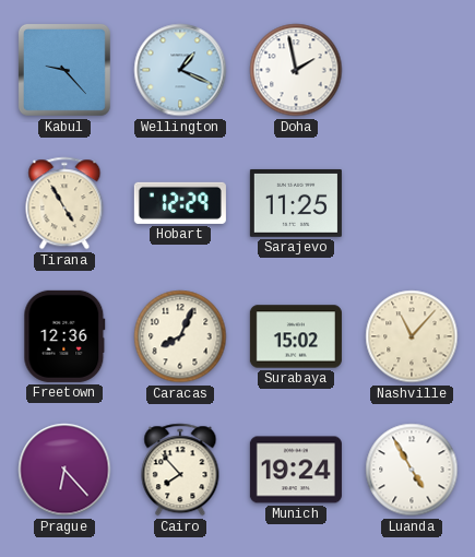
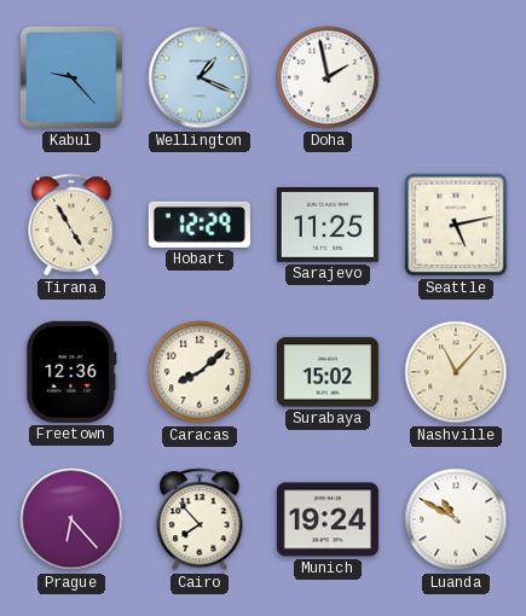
Seattle: none -> 5:13 (456, 225)
Caracas: 8:04 -> 8:08 (200, 372)
Luanda: 4:55 -> 10:50 (456, 519)
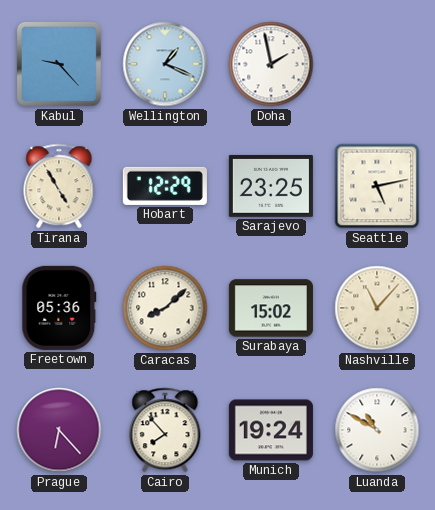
Sarajevo: 11:25 -> 23:25 (271, 186)
Freetown: 12:36 -> 05:36 (59, 308)
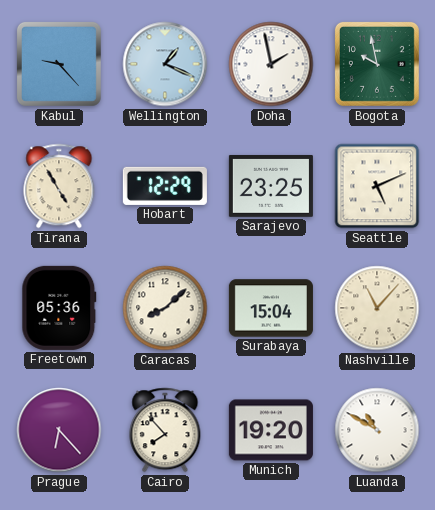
Bogota: none -> 9:58 (377, 64)
Seattle: 5:13 -> 5:11 (377, 186)
Surabaya: 15:02 -> 15:04 (271, 308)
Munich: 19:24 -> 19:20 (271, 430)
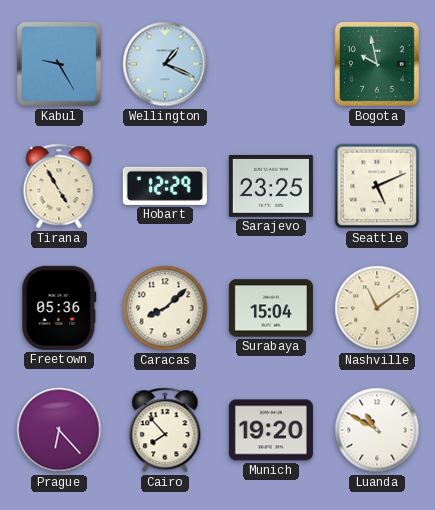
Kabul: 9:23 -> 9:25 (59, 64)
Doha: 1:58 -> none (271, 64)
Nashville: 11:07 -> 11:09 (377, 308)
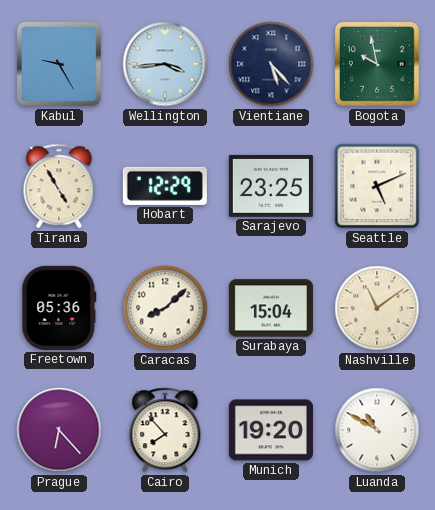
Wellington: 1:19 -> 3:44 (165, 64)
Vientiane: none -> 5:23 (271, 64)
